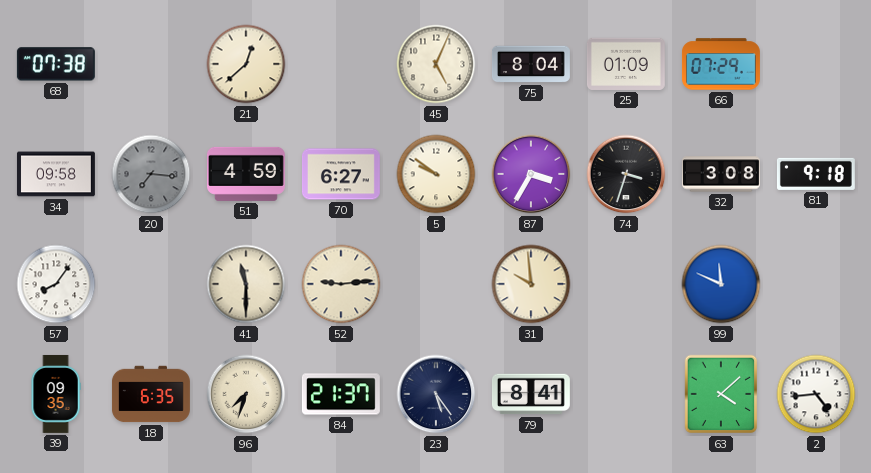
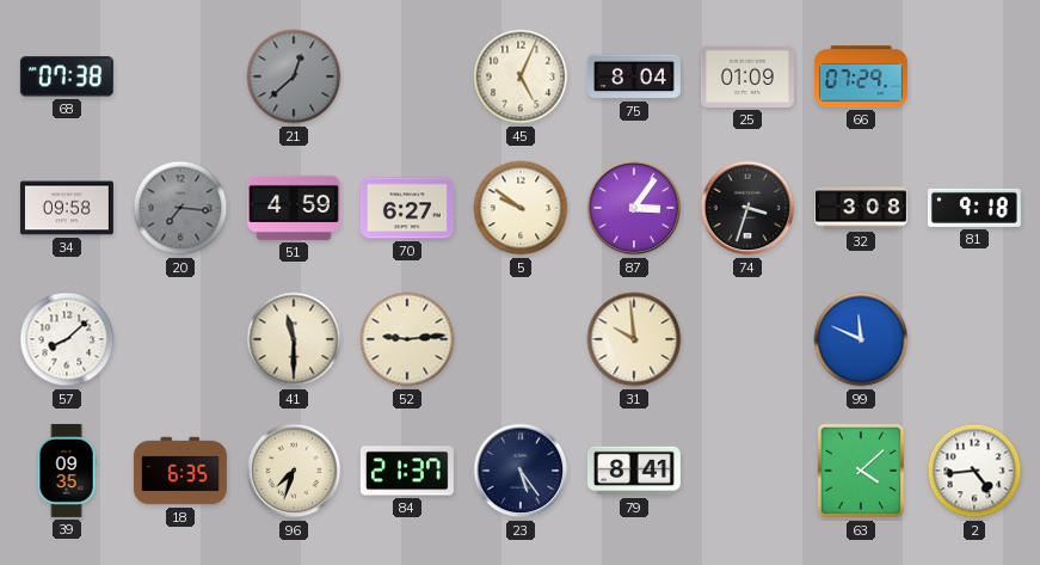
21 dial: cream -> grey (294, 76)
87: 3:35 -> 3:06 (634, 208)
57: 8:06 -> 8:08 (67, 339)
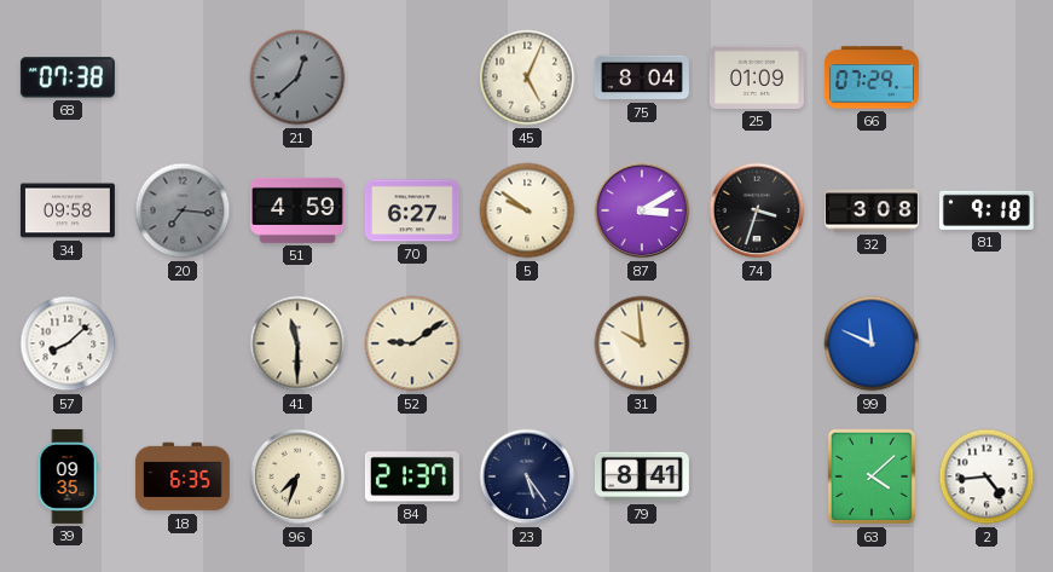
87: 3:06 -> 3:10 (642, 210)
52: 9:14 -> 9:09 (412, 343)
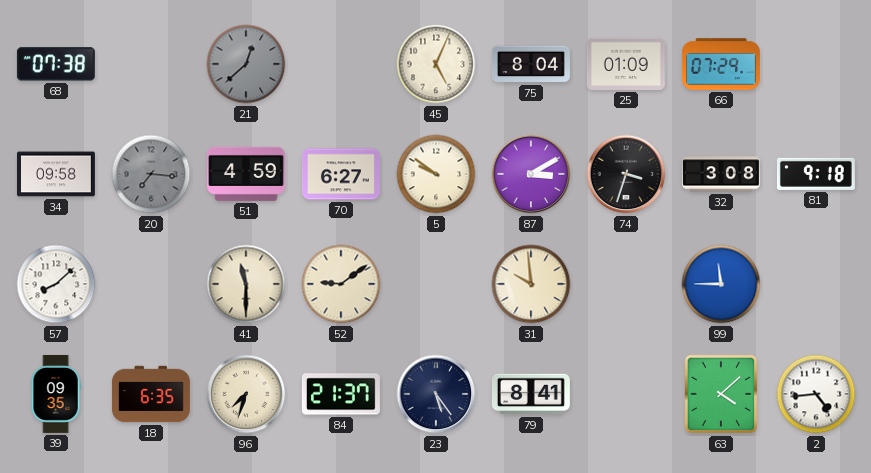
99: 11:49 -> 11:45 (721, 284)
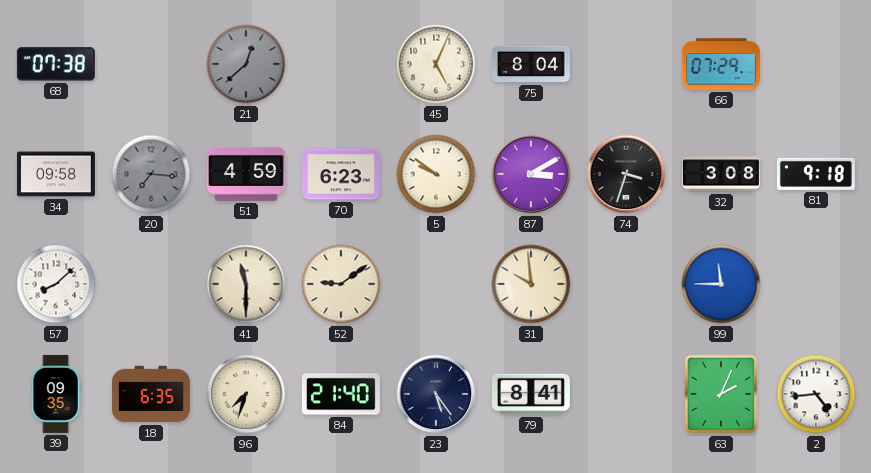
25: 01:09 -> none (626, 64)
70: 6:27 -> 6:23 (341, 174)
84: 21:37 -> 21:40 (341, 394)
63: 4:08 -> 2:04 (721, 394)
